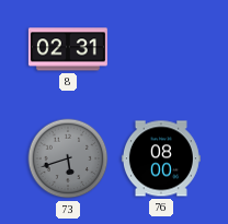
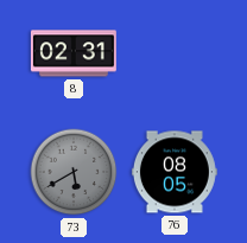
73: 5:42 -> 5:40 (74, 172)
76: 08:00 -> 08:05 (175, 172)
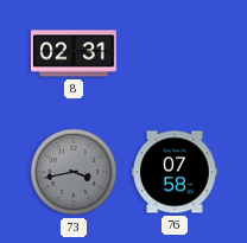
73: 5:40 -> 3:43 (74, 172)
76: 08:05 -> 07:58 (175, 172)
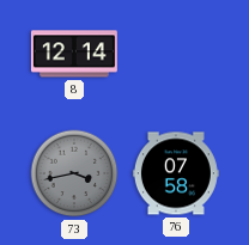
8: 02:31 -> 12:14 (74, 54)
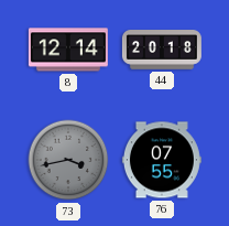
44: none -> 20:18 (162, 50)
76: 07:58 -> 07:55 (162, 160)
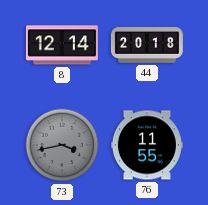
76: 07:55 -> 11:55 (147, 145)
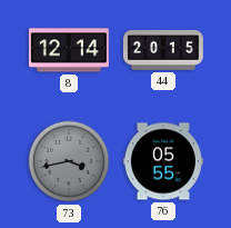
44: 20:18 -> 20:15 (163, 50)
76: 11:55 -> 05:55 (163, 161)
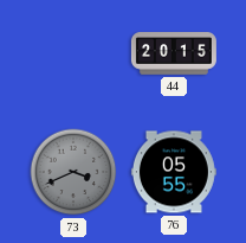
8: 12:14 -> none (69, 50)
73: 3:43 -> 3:41 (73, 172)
